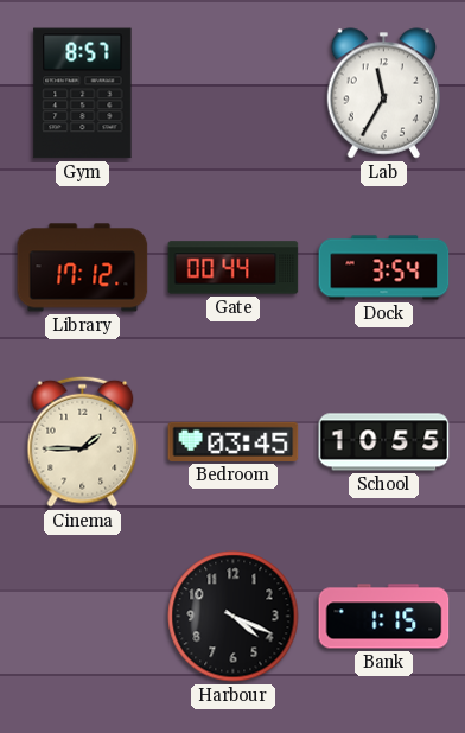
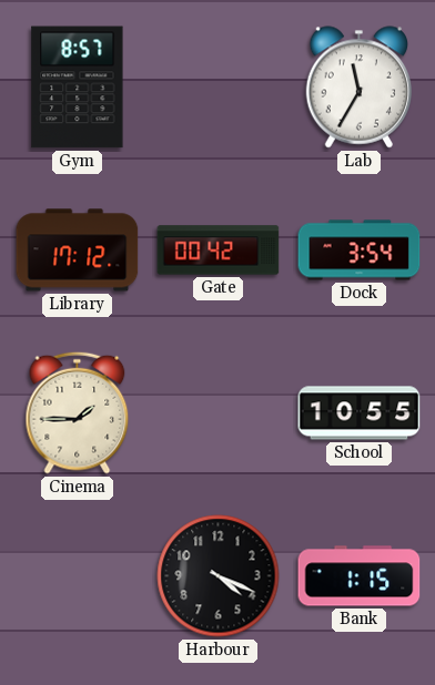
Gate: 00:44 -> 00:42 (219, 251)
Bedroom: 03:45 -> none (234, 441)
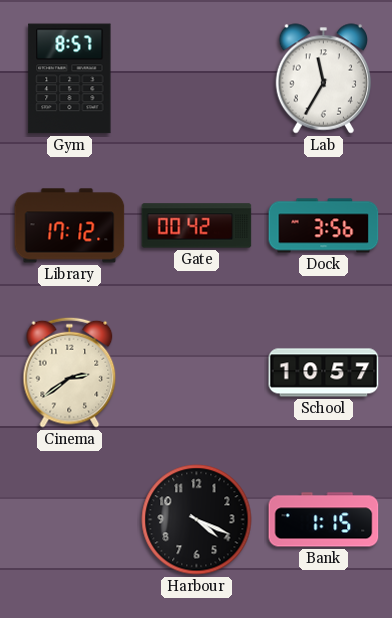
Dock: 3:54 -> 3:56 (324, 226)
Cinema: 1:45 -> 2:39 (70, 372)
School: 10:55 -> 10:57 (324, 373)
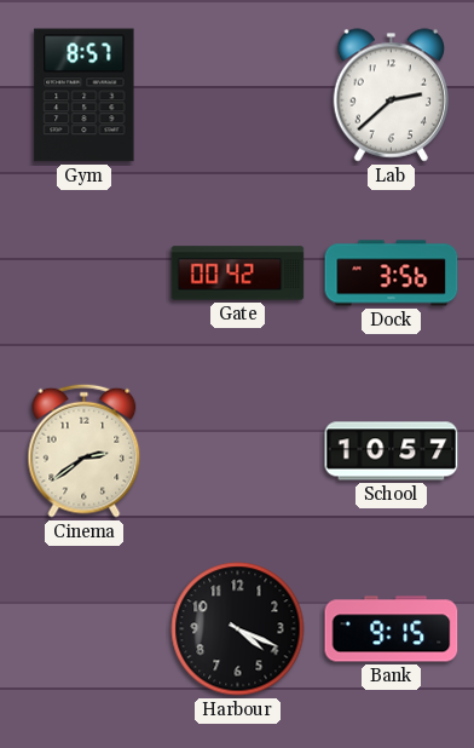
Lab: 11:35 -> 2:38 (391, 96)
Library: 17:12 -> none (70, 226)
Bank: 1:15 -> 9:15 (392, 629)
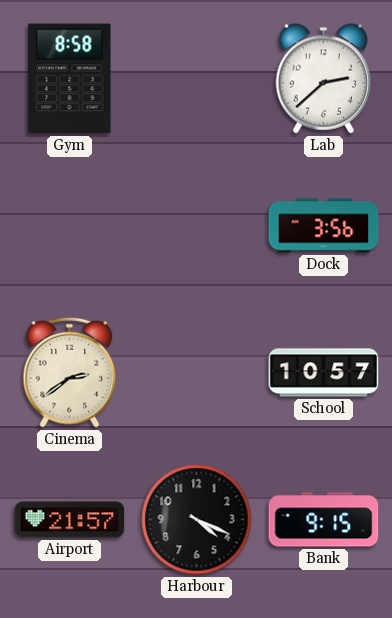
Gym: 8:57 -> 8:58 (70, 79)
Gate: 00:42 -> none (238, 274)
Airport: none -> 21:57 (70, 520)
